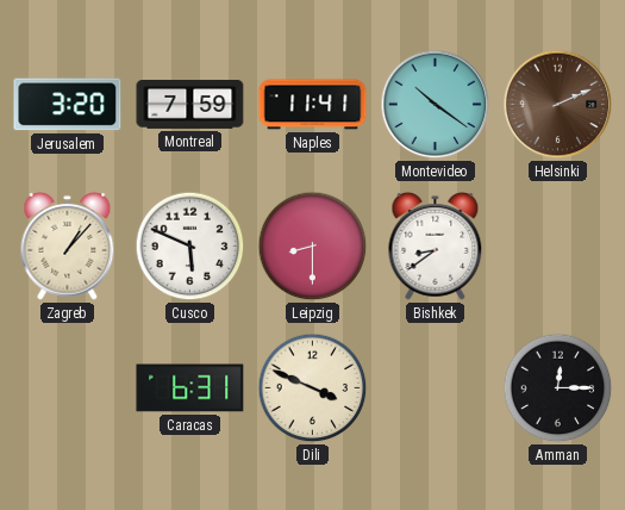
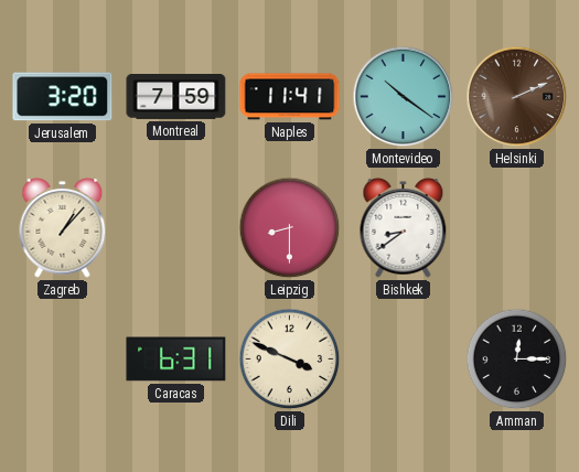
Cusco: 5:49 -> none (190, 247)
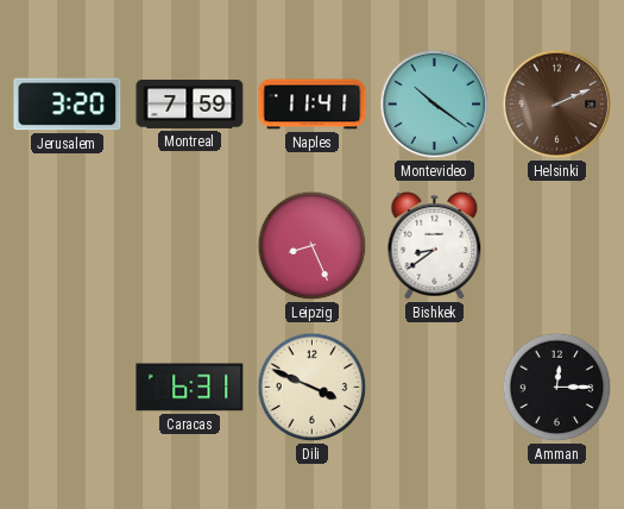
Zagreb: 1:07 -> none (63, 227)
Leipzig: 8:30 -> 8:26 (313, 246)
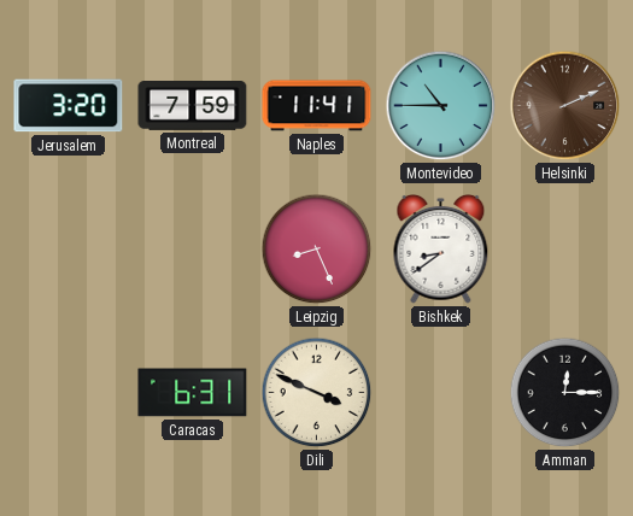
Montevideo: 10:21 -> 10:45 (441, 106)
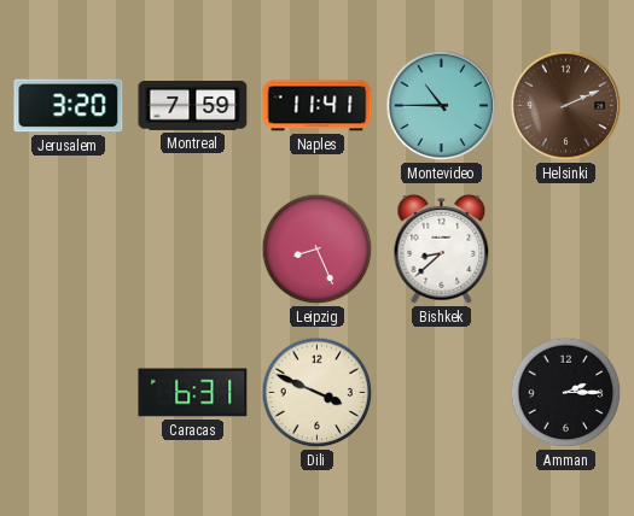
Bishkek: 8:39 -> 8:38 (442, 248)
Amman: 12:15 -> 2:15 (566, 393)
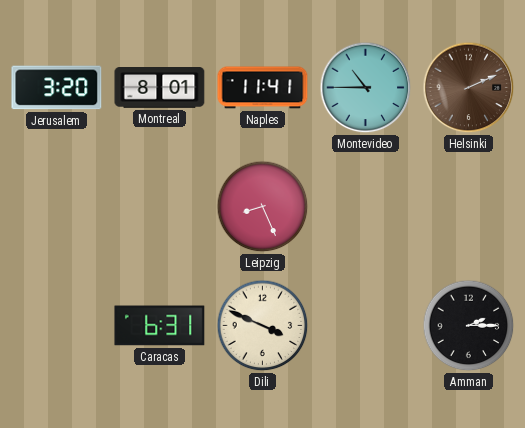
Montreal: 7:59 -> 8:01 (160, 88)
Bishkek: 8:38 -> none (442, 248)
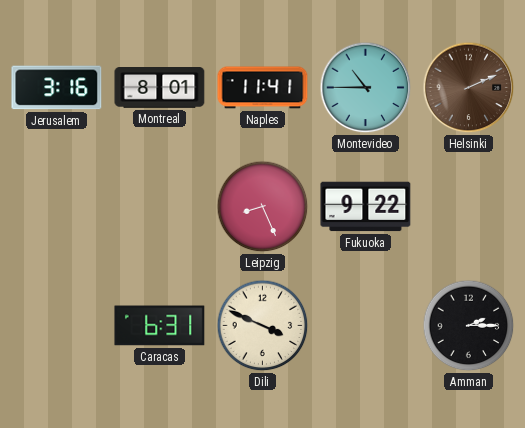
Jerusalem: 3:20 -> 3:16 (57, 88)
Fukuoka: none -> 9:22 (366, 207)
